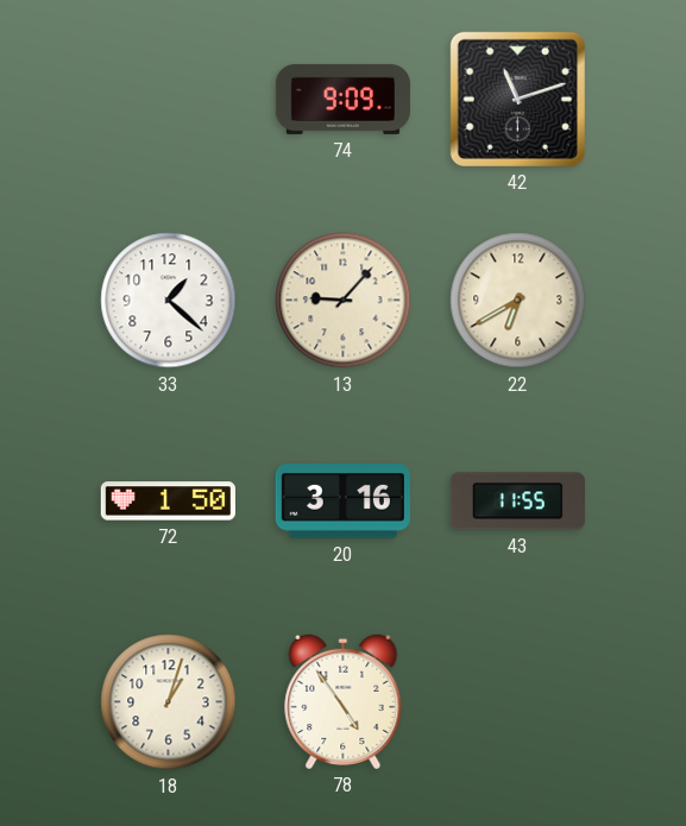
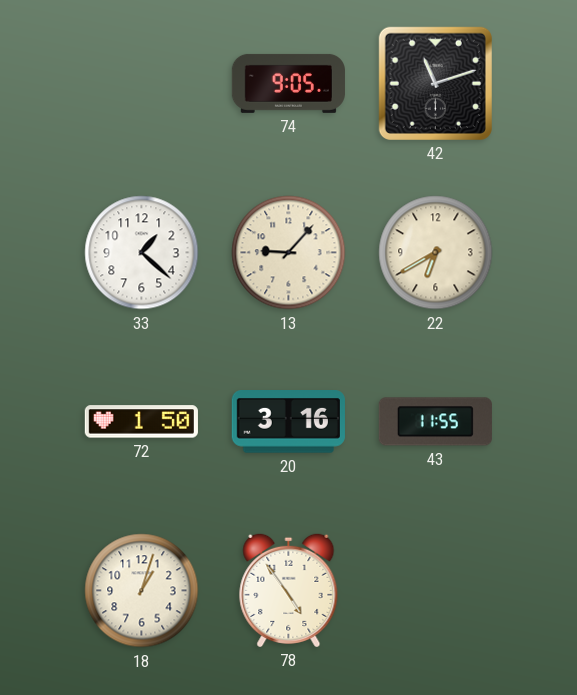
74: 9:09 -> 9:05 (288, 83)
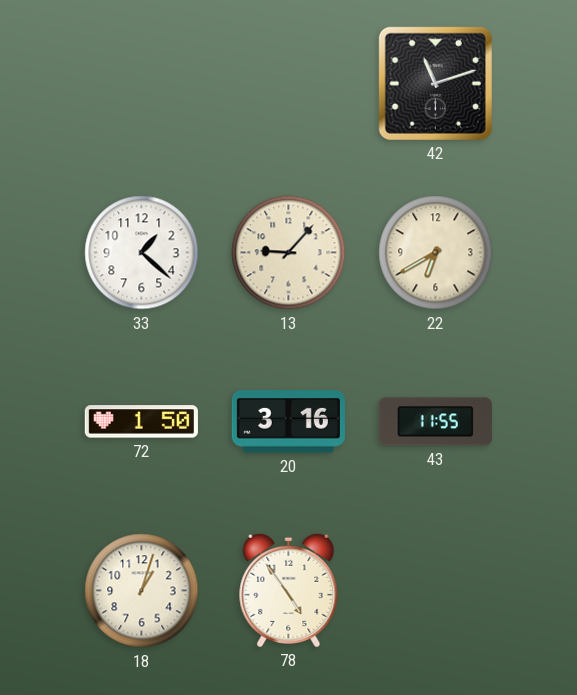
74: 9:05 -> none (288, 83)
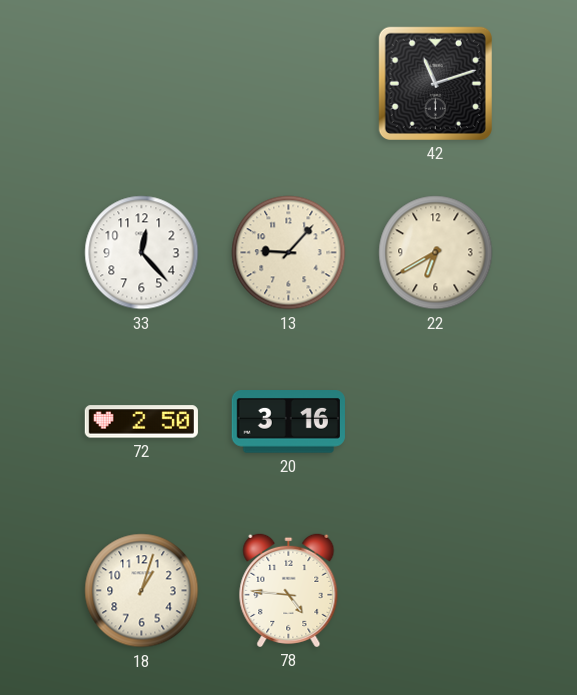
33: 1:22 -> 12:23 (142, 253)
72: 1:50 -> 2:50 (141, 422)
43: 11:55 -> none (435, 422)
78: 4:54 -> 4:46 (289, 590)
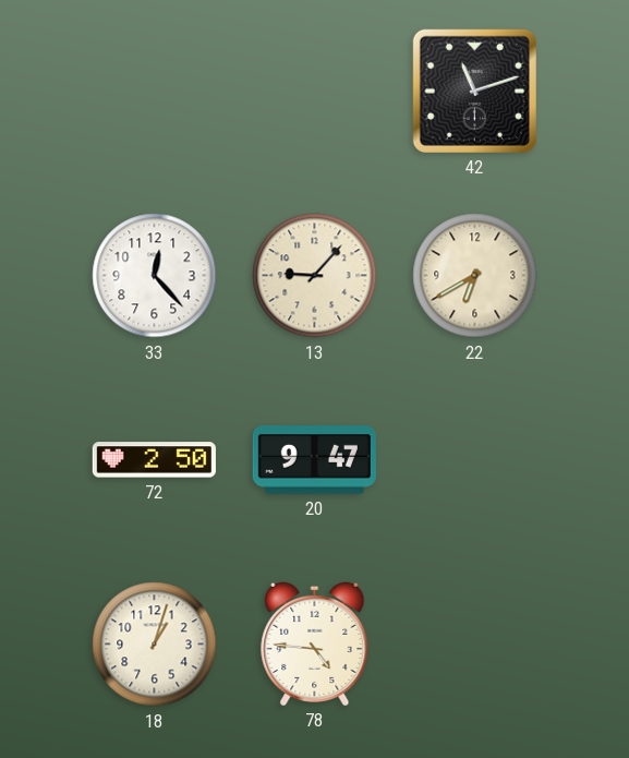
20: 3:16 -> 9:47 (314, 460)
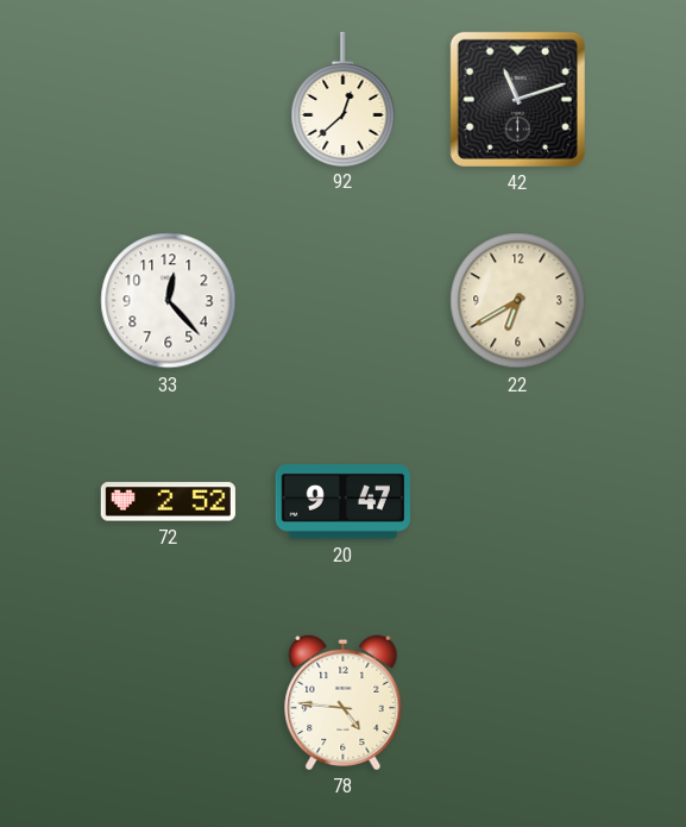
92: none -> 12:38 (344, 99)
13: 9:07 -> none (315, 276)
72: 2:50 -> 2:52 (168, 502)
18: 1:03 -> none (155, 645)
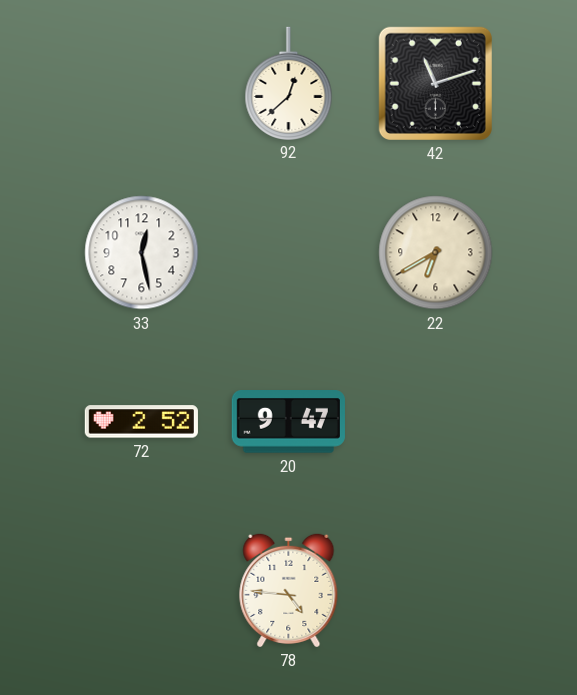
33: 12:23 -> 12:28 (142, 253)
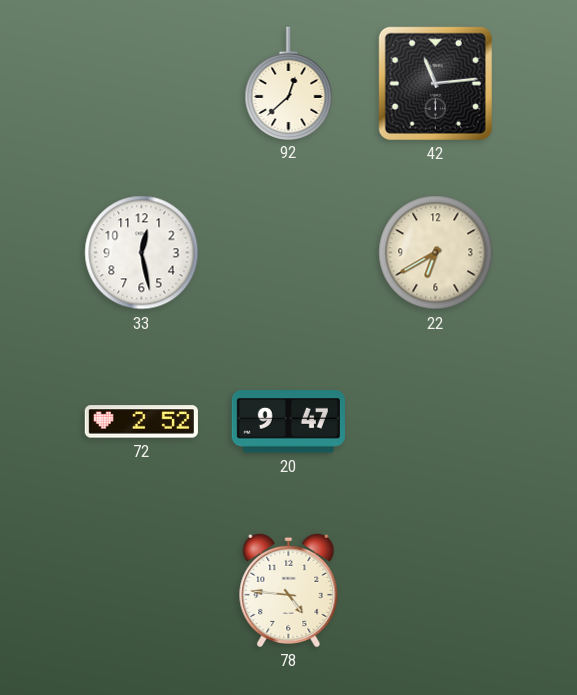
42: 11:12 -> 11:14 (435, 83)
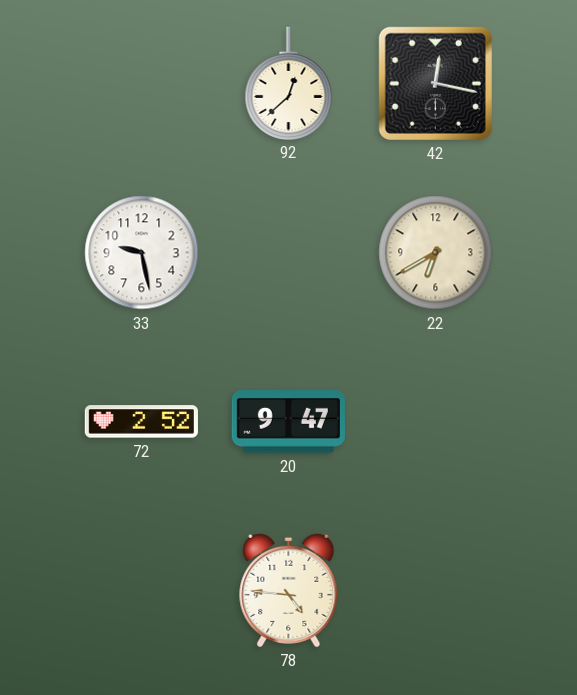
42: 11:14 -> 12:17 (435, 83)
33: 12:28 -> 9:28 (142, 253)
